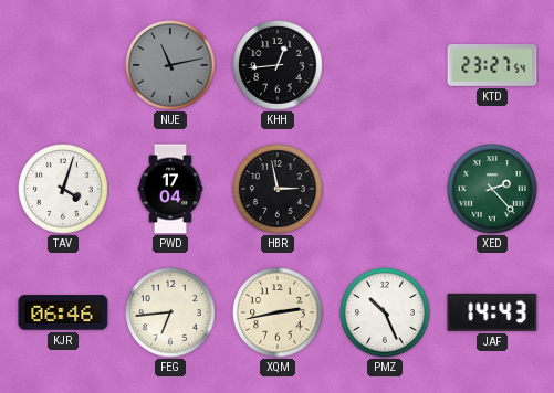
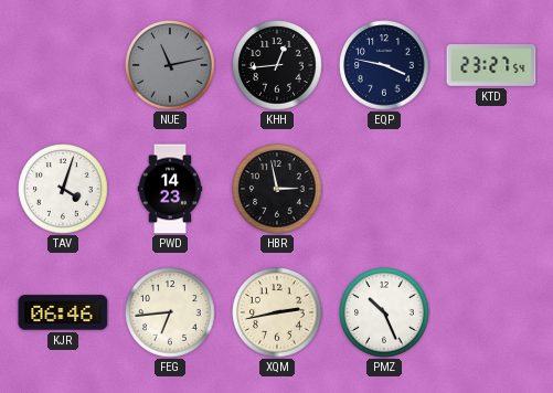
EQP: none -> 3:47 (384, 65)
PWD: 17:04 -> 14:23 (170, 189)
XED: 2:23 -> none (492, 189)
JAF: 14:43 -> none (492, 312)
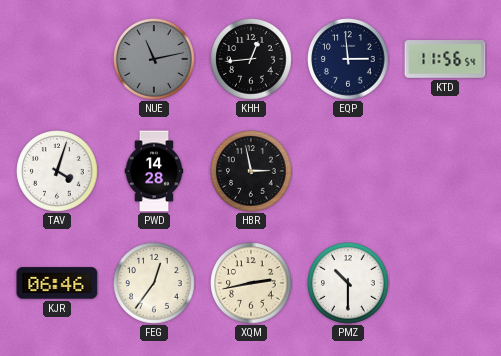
EQP: 3:47 -> 2:59 (348, 59)
KTD: 23:27 -> 11:56 (445, 59)
PWD: 14:23 -> 14:28 (154, 171)
FEG: 6:44 -> 12:36 (154, 283)
PMZ: 10:26 -> 10:30 (348, 283)
